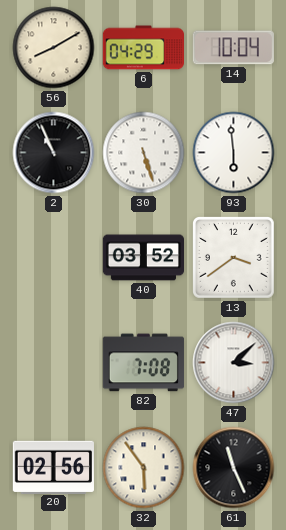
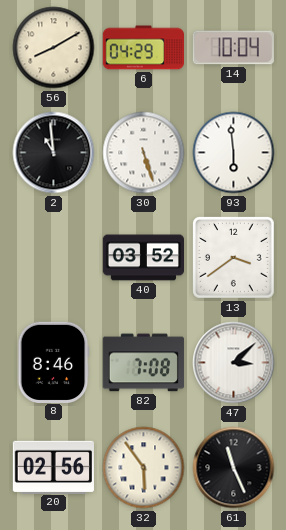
2: 10:56 -> 10:59 (54, 153)
8: none -> 8:46 (53, 362)
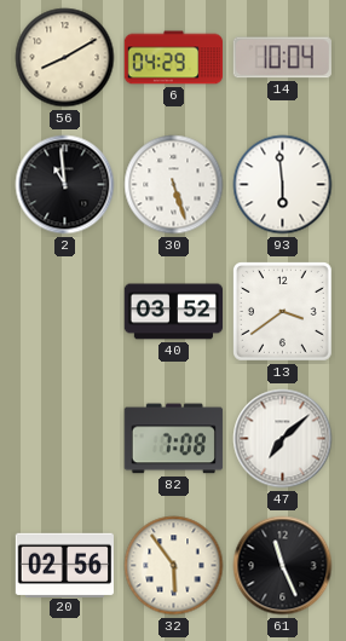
8: 8:46 -> none (53, 362)
47: 3:08 -> 7:08 (283, 439)
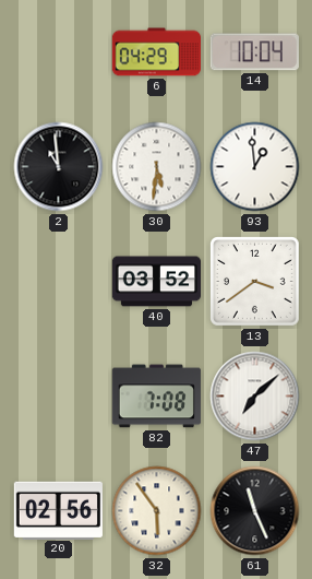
56: 8:10 -> none (65, 58)
30: 5:27 -> 5:31 (157, 167)
93: 5:59 -> 12:59 (255, 167)
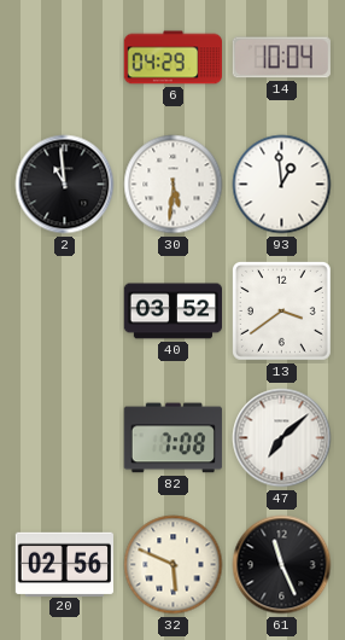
32: 5:54 -> 5:49 (174, 565)
